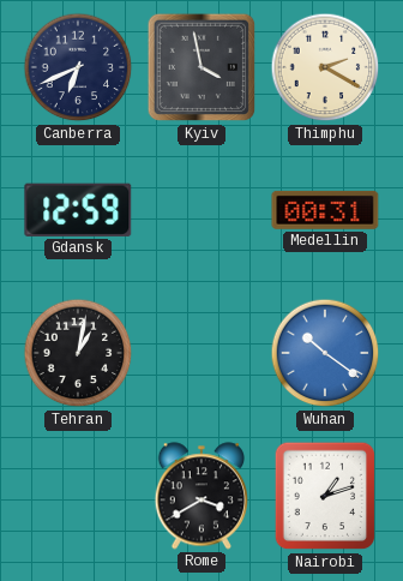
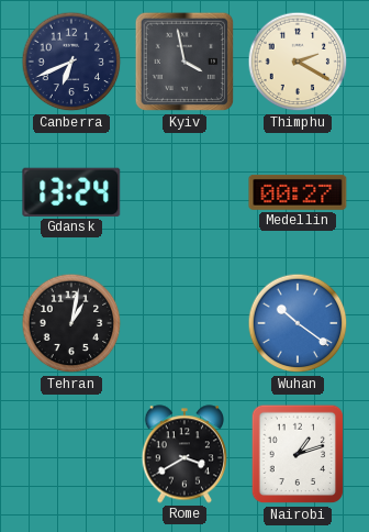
Gdansk: 12:59 -> 13:24 (71, 192)
Medellin: 00:31 -> 00:27 (298, 192)
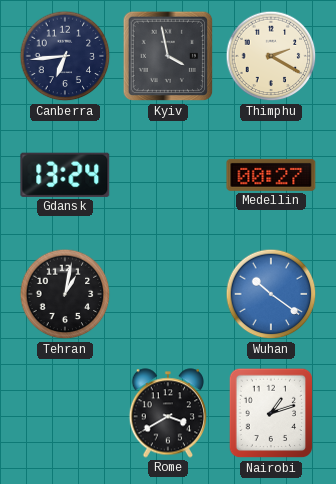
Canberra: 6:41 -> 6:44 (65, 56)
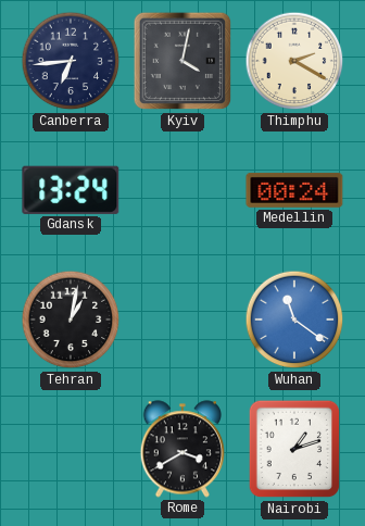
Kyiv: 3:58 -> 4:02 (182, 61)
Medellin: 00:27 -> 00:24 (294, 190)
Wuhan: 10:21 -> 11:21 (294, 320)
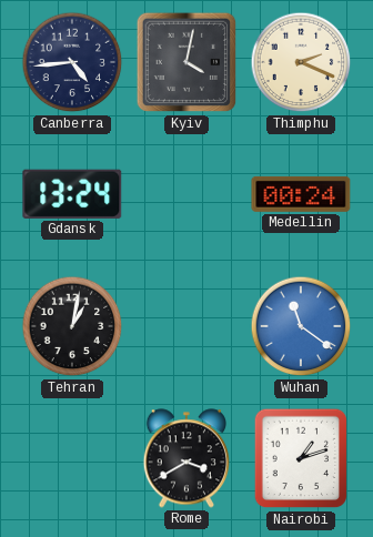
Canberra: 6:44 -> 4:44 (72, 62)
Thimphu: 2:20 -> 2:19 (301, 62)
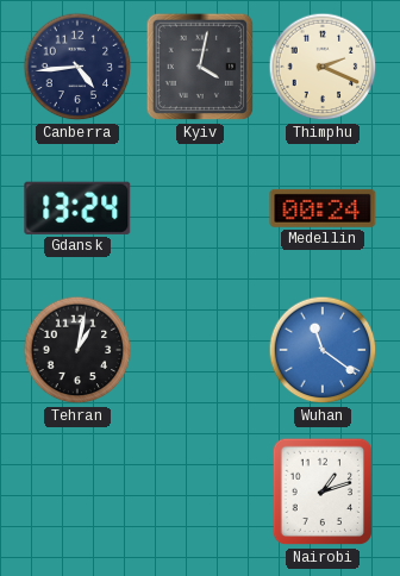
Rome: 3:40 -> none (185, 458)
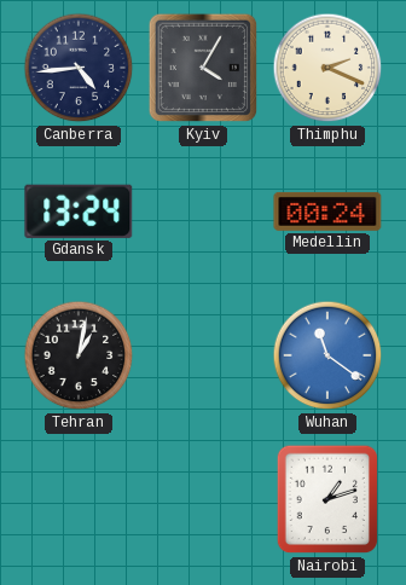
Kyiv: 4:02 -> 4:05 (203, 68)
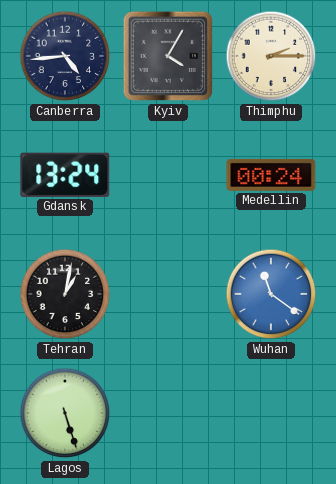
Thimphu: 2:19 -> 2:15 (271, 56)
Lagos: none -> 5:27 (65, 413)
Nairobi: 1:12 -> none (327, 499)
